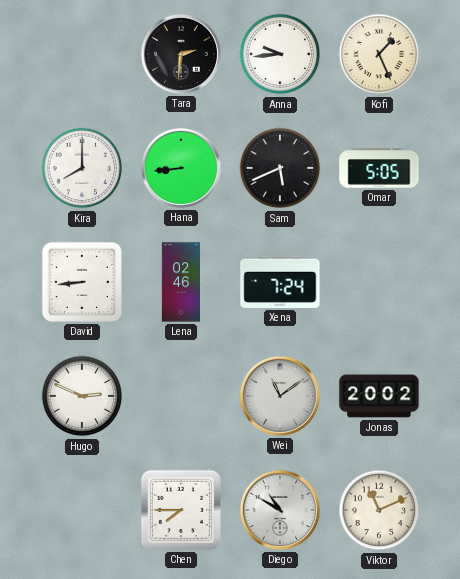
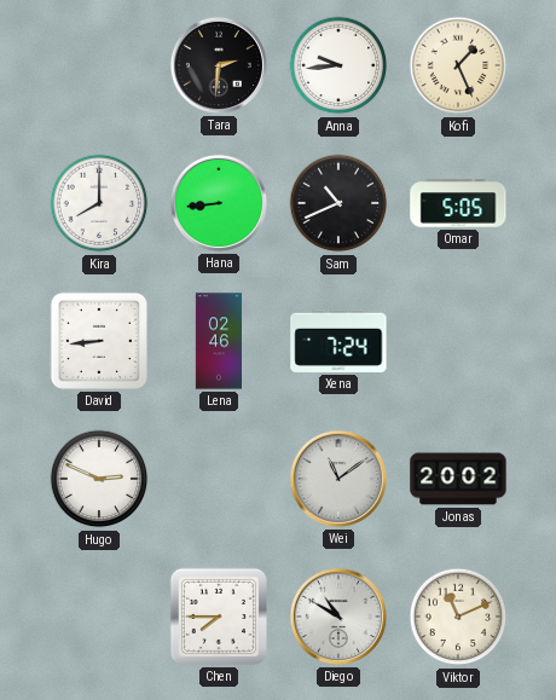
Sam: 5:41 -> 10:41 (338, 203)
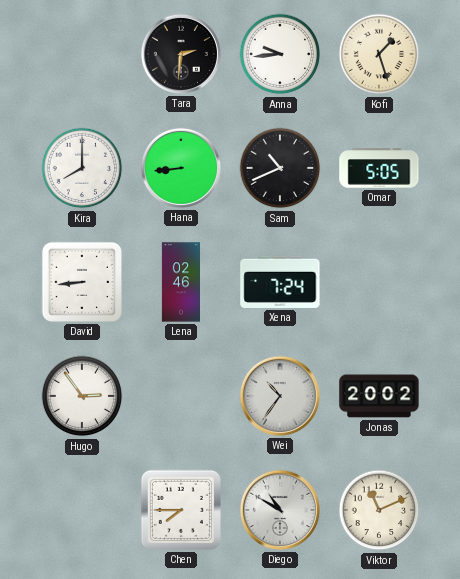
Kofi: 1:26 -> 1:27 (379, 54)
Hugo: 2:49 -> 2:54 (82, 396)
Wei: 11:09 -> 10:36 (280, 396)
